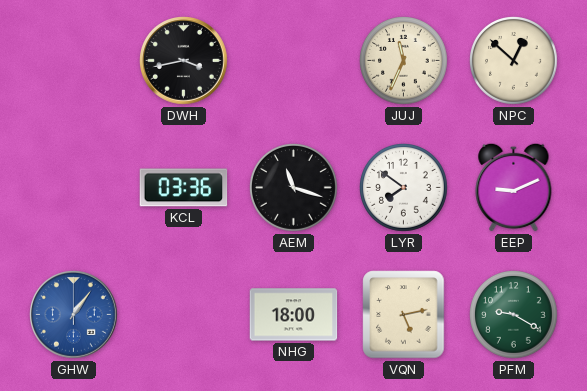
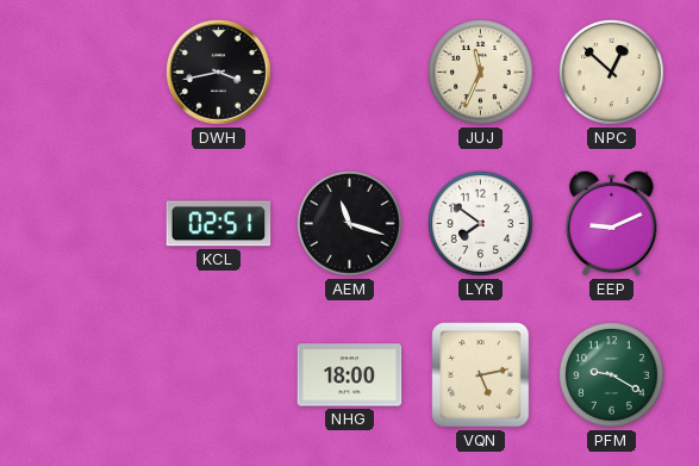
KCL: 03:36 -> 02:51 (219, 224)
GHW: 1:06 -> none (74, 315)
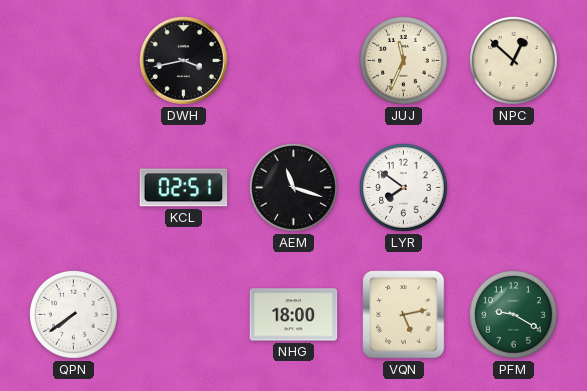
EEP: 9:11 -> none (612, 223)
QPN: none -> 7:39 (74, 315)
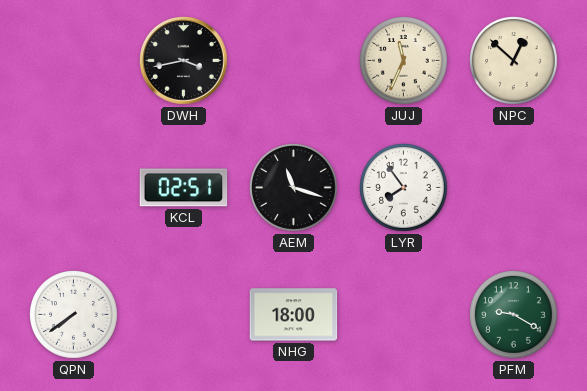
LYR: 7:51 -> 7:54 (404, 188)
VQN: 5:13 -> none (404, 315)
